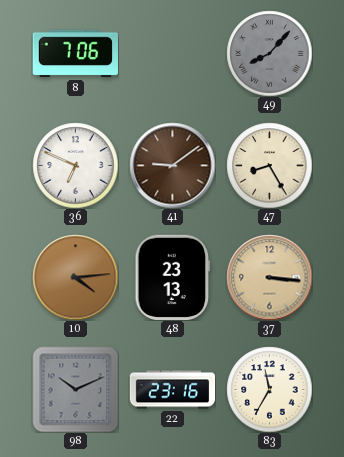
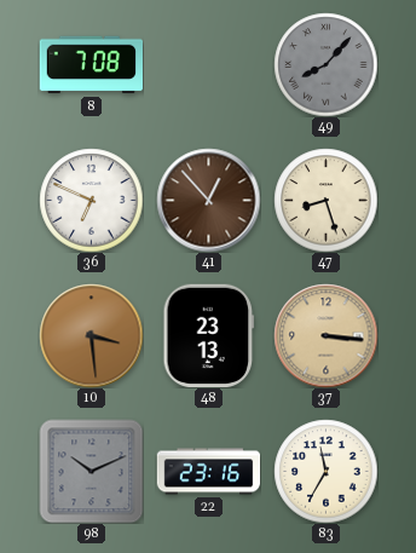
8: 7:06 -> 7:08 (91, 65)
41: 9:09 -> 12:53 (208, 200)
47: 8:25 -> 8:27 (325, 200)
10: 4:14 -> 3:29 (91, 335)
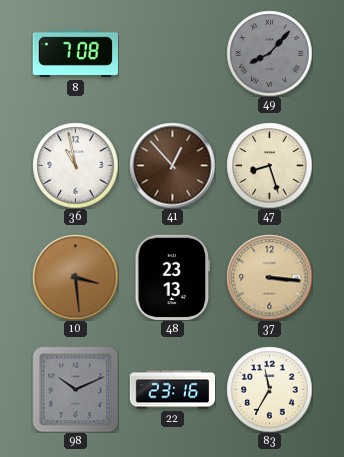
36: 6:49 -> 10:58 (75, 165)
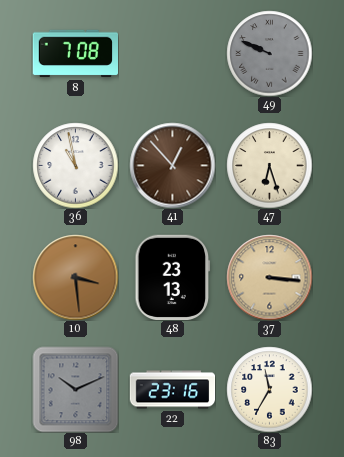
49: 8:07 -> 9:49 (269, 53)
47: 8:27 -> 6:27 (269, 165)
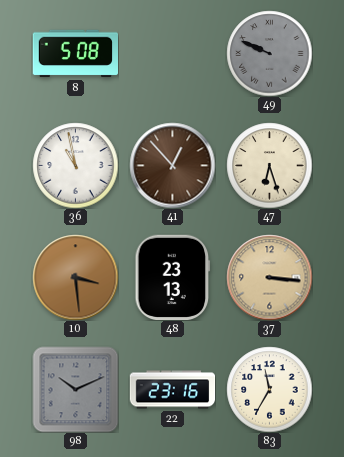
8: 7:08 -> 5:08 (75, 54)
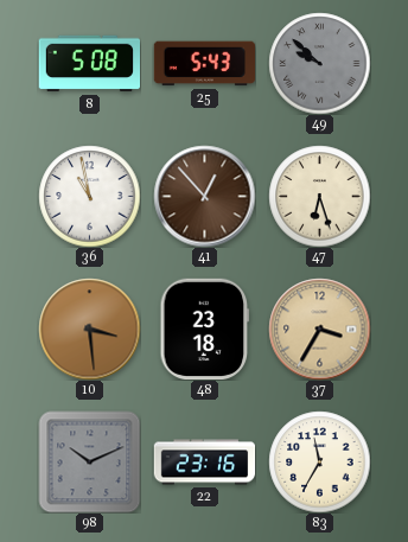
25: none -> 5:43 (204, 64)
49: 9:49 -> 9:52 (319, 63)
48: 23:13 -> 23:18 (205, 329)
37: 3:16 -> 3:35 (319, 329)
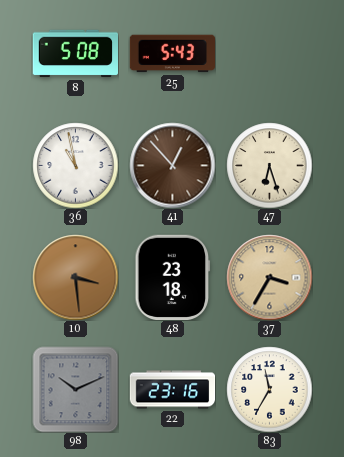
49: 9:52 -> none (319, 63)
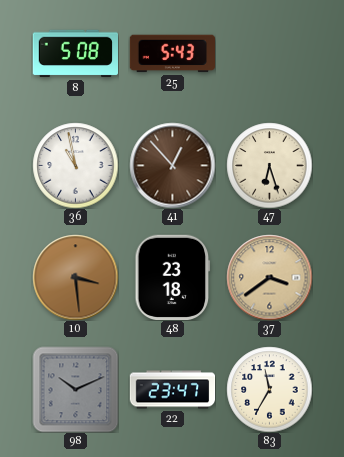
37: 3:35 -> 3:39 (269, 277)
22: 23:16 -> 23:47 (172, 390)
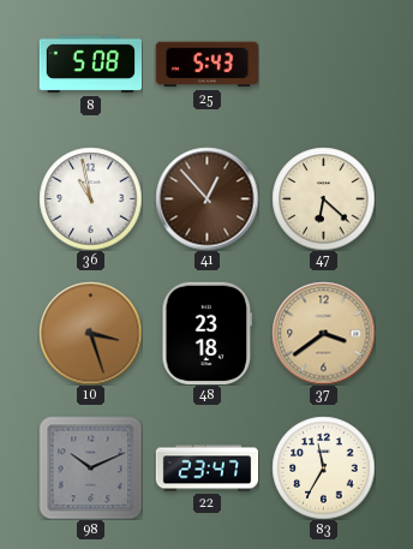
47: 6:27 -> 6:22 (323, 198)
10: 3:29 -> 3:27 (90, 333)
